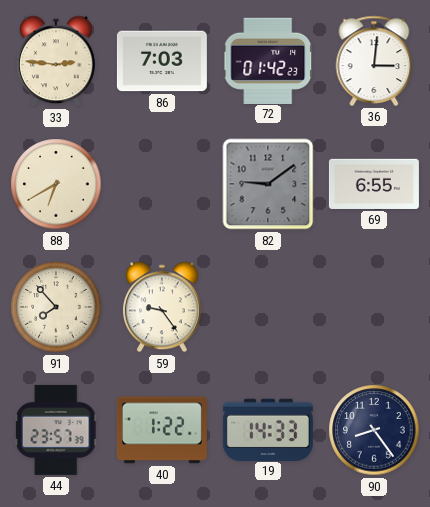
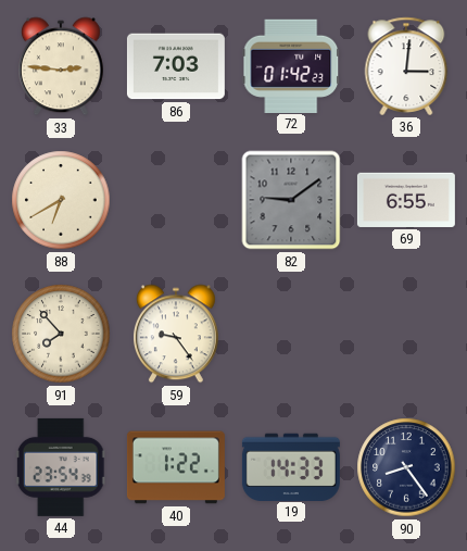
44: 23:57 -> 23:54 (61, 467)
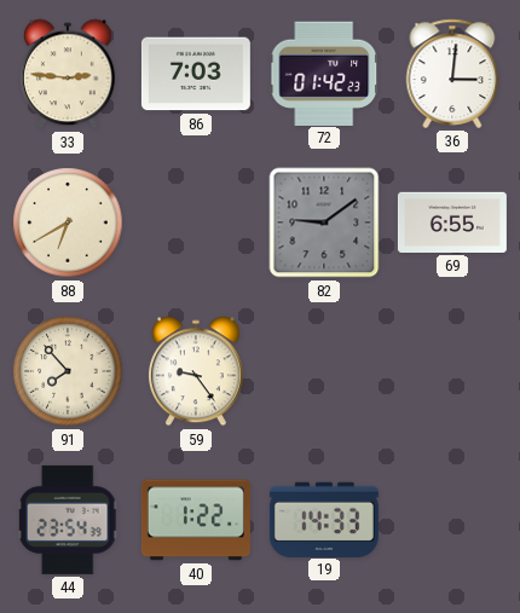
90: 8:24 -> none (406, 467)
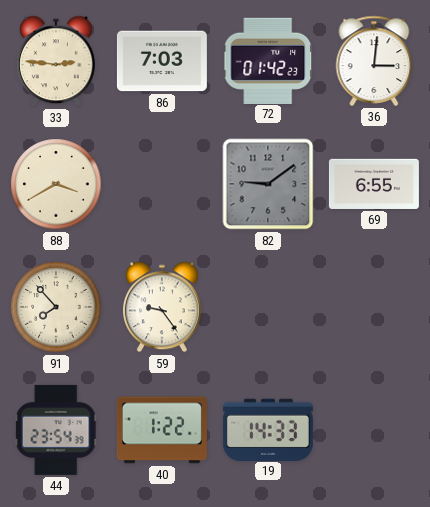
88: 6:40 -> 3:40 (56, 184)
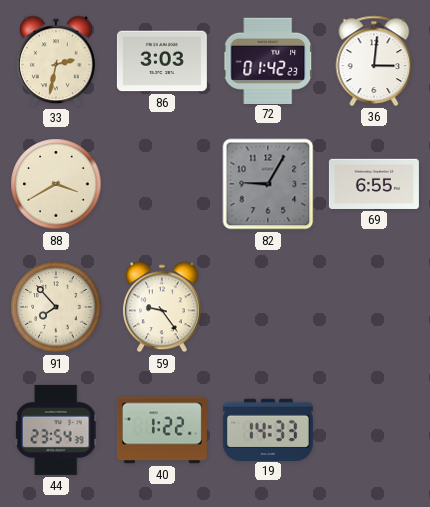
33: 2:46 -> 2:32 (56, 61)
86: 7:03 -> 3:03 (162, 61)
82: 9:09 -> 9:05 (268, 184)
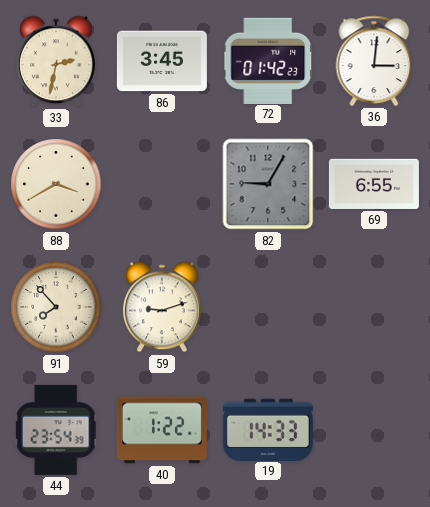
86: 3:03 -> 3:45 (162, 61)
59: 9:24 -> 9:12 (162, 307)
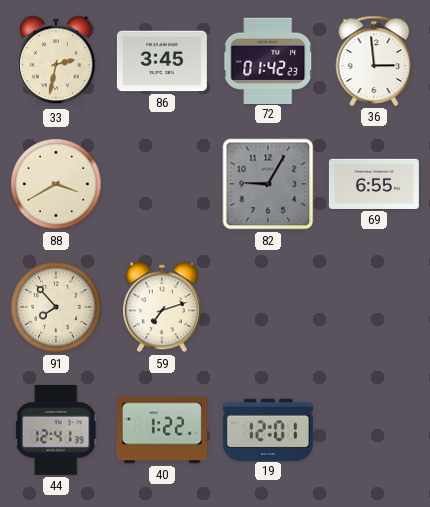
36: 3:01 -> 2:59 (374, 61)
59: 9:12 -> 7:12 (162, 307)
44: 23:54 -> 12:41 (56, 430)
19: 14:33 -> 12:01 (268, 429)
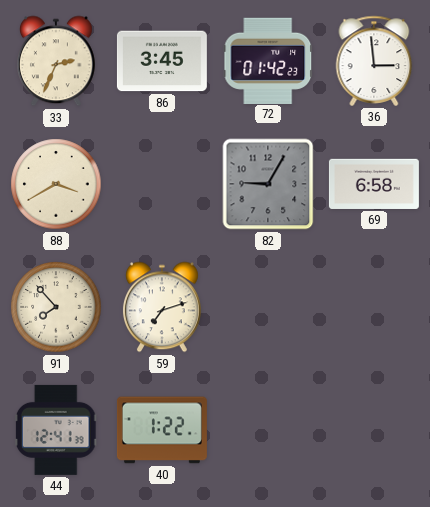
33: 2:32 -> 2:34 (56, 61)
69: 6:55 -> 6:58 (374, 184)
19: 12:01 -> none (268, 429)
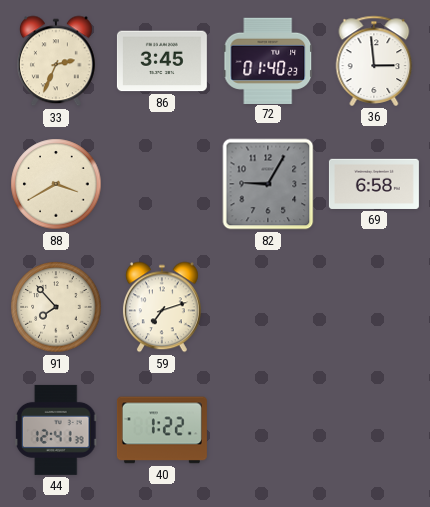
72: 01:42 -> 01:40 (268, 60)
